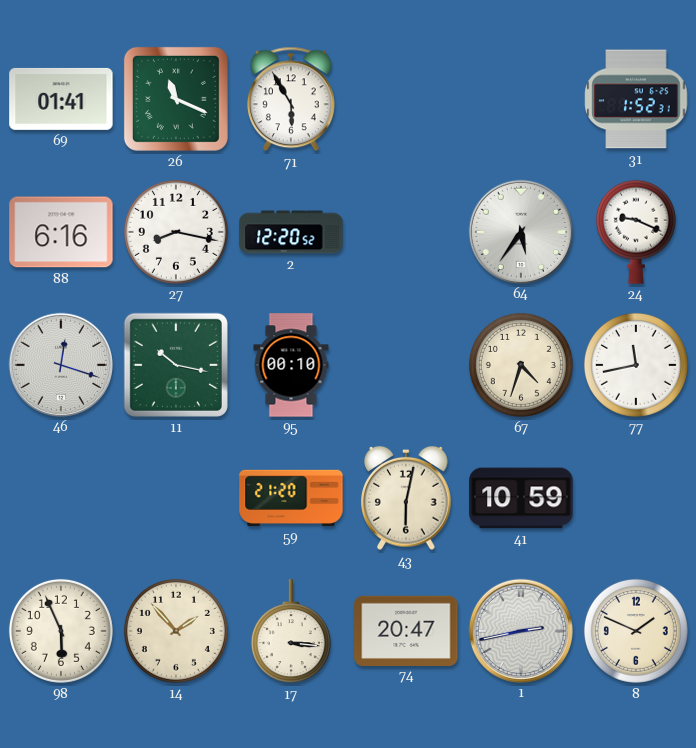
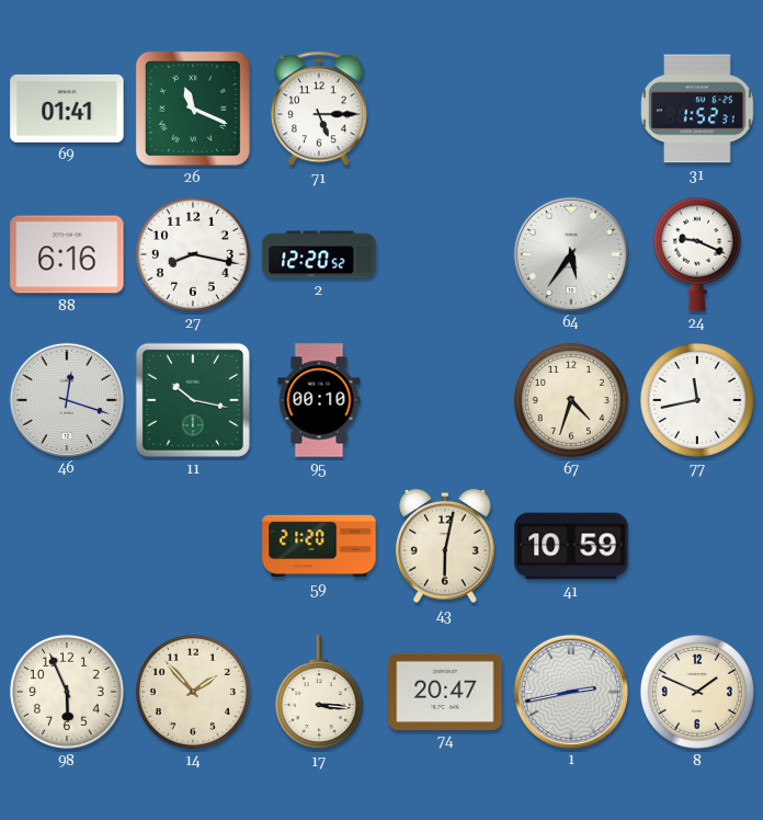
71: 5:55 -> 5:15 (319, 109)
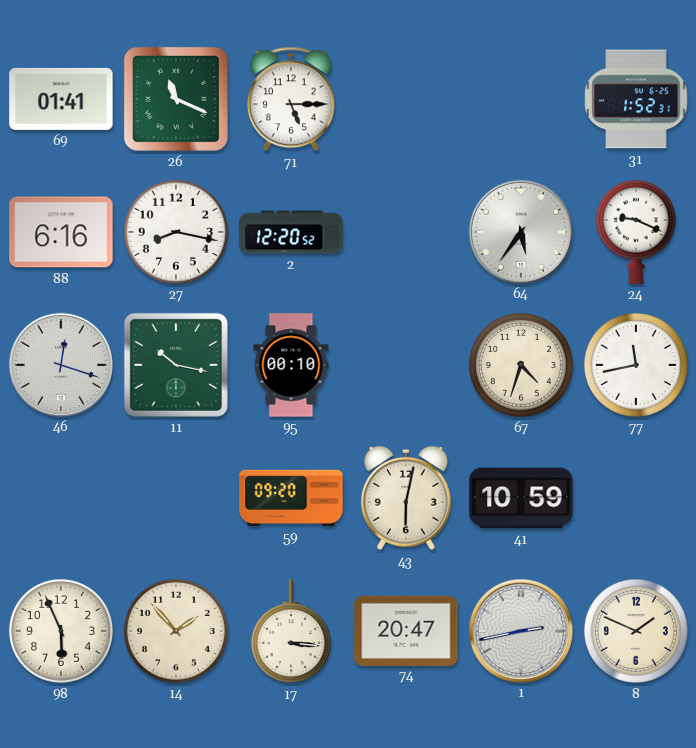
59: 21:20 -> 09:20 (291, 498)
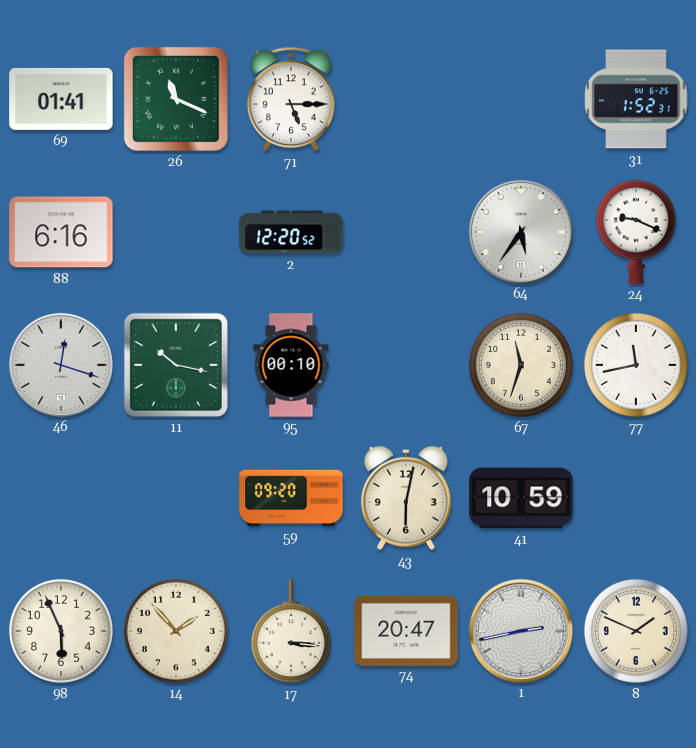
27: 8:17 -> none (176, 232)
67: 4:33 -> 11:33 (521, 365)
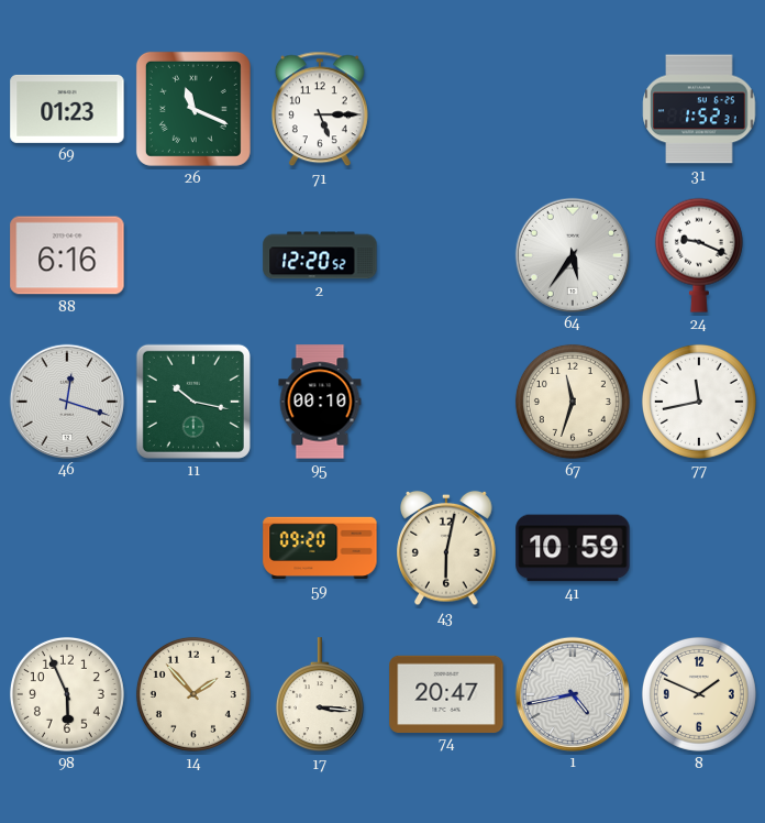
69: 01:41 -> 01:23 (67, 109)
1: 2:43 -> 4:43 (572, 693)
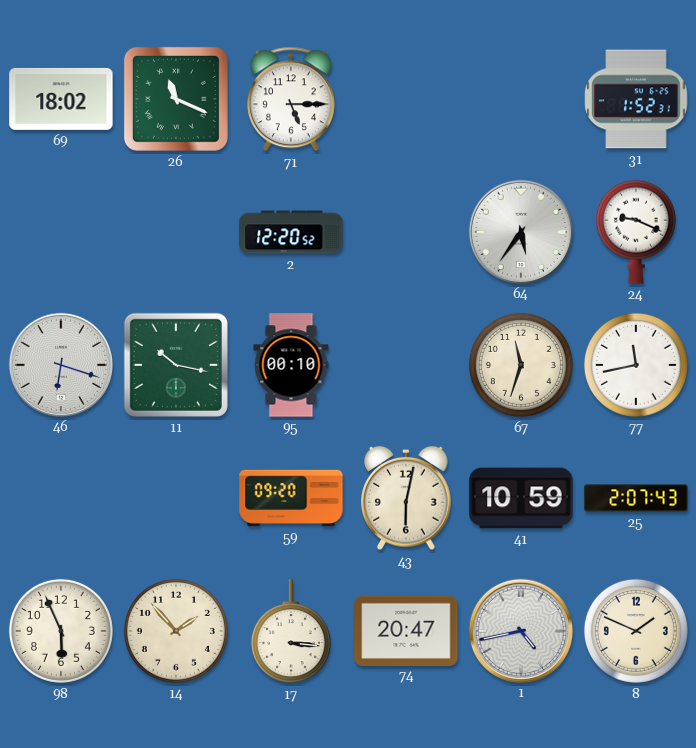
69: 01:23 -> 18:02 (61, 99)
88: 6:16 -> none (67, 255)
46: 12:18 -> 6:18 (60, 364)
25: none -> 2:07 (636, 498)
